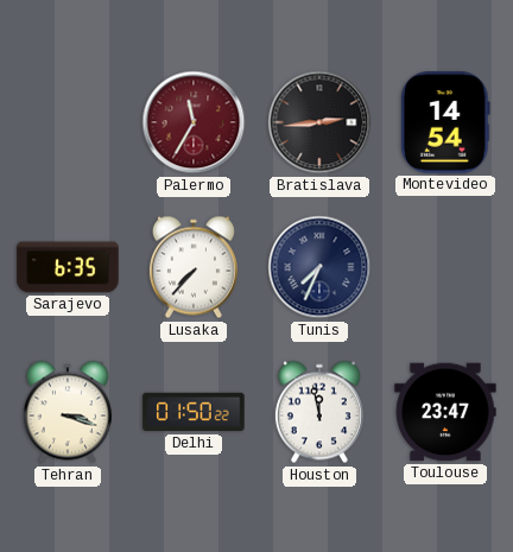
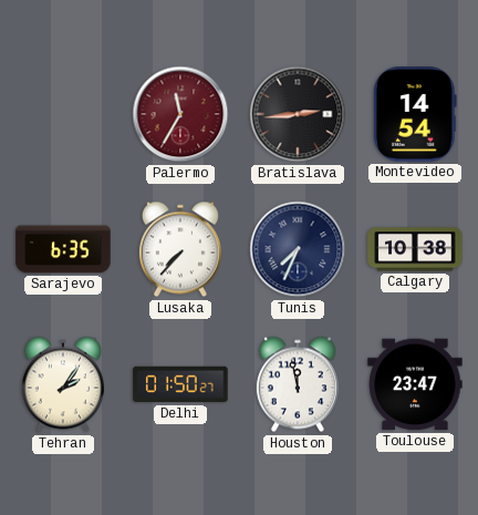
Calgary: none -> 10:38 (415, 249)
Tehran: 3:18 -> 2:06 (63, 384)
Delhi: 01:50:22 -> 01:50:27 (180, 384)
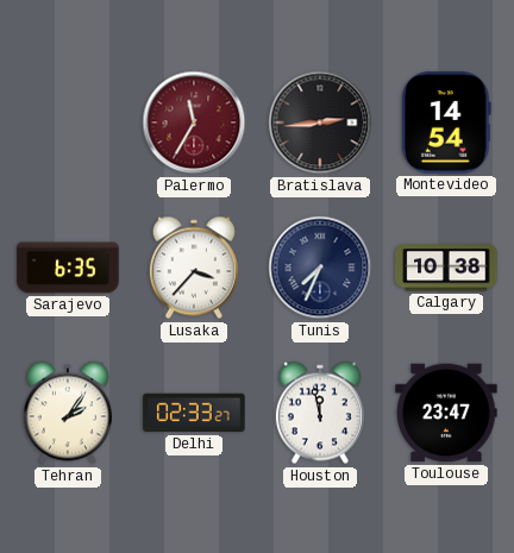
Lusaka: 7:37 -> 3:37 (194, 268)
Delhi: 01:50 -> 02:33 (194, 413)
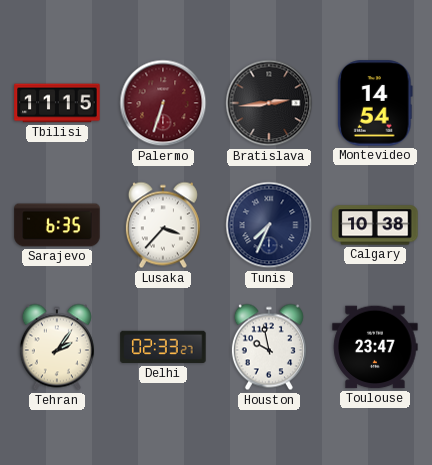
Tbilisi: none -> 11:15 (57, 103)
Palermo: 11:35 -> 6:33 (163, 103)
Houston: 11:58 -> 9:58 (269, 347)
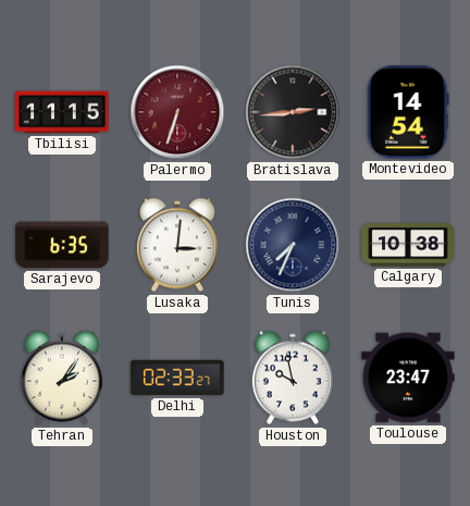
Lusaka: 3:37 -> 3:01 (177, 245)
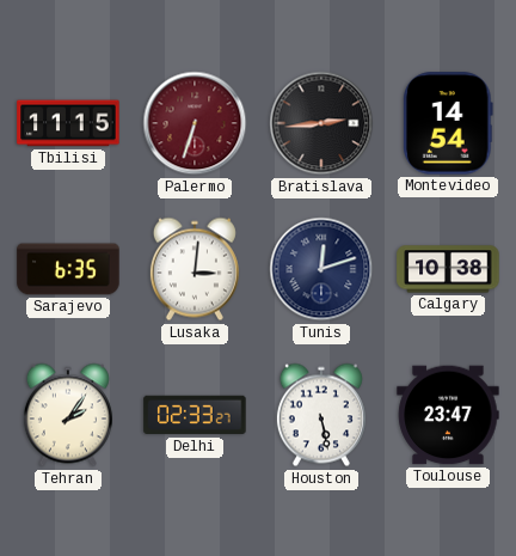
Tunis: 7:34 -> 12:12 (321, 269)
Houston: 9:58 -> 5:28 (321, 415)
